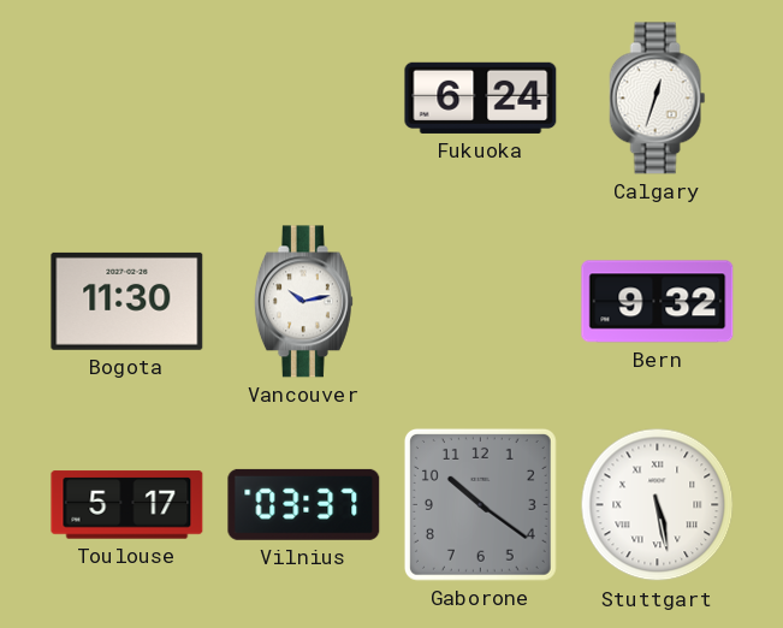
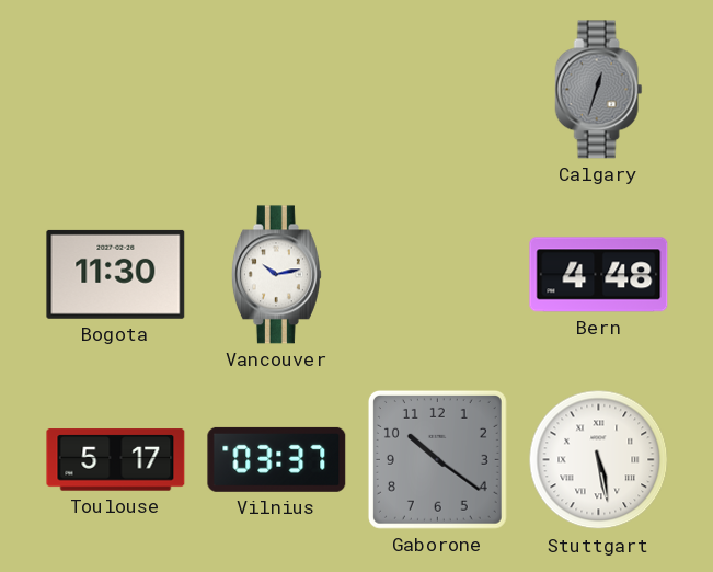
Fukuoka: 6:24 -> none (481, 97)
Calgary dial: white -> grey (599, 90)
Bern: 9:32 -> 4:48 (599, 275)
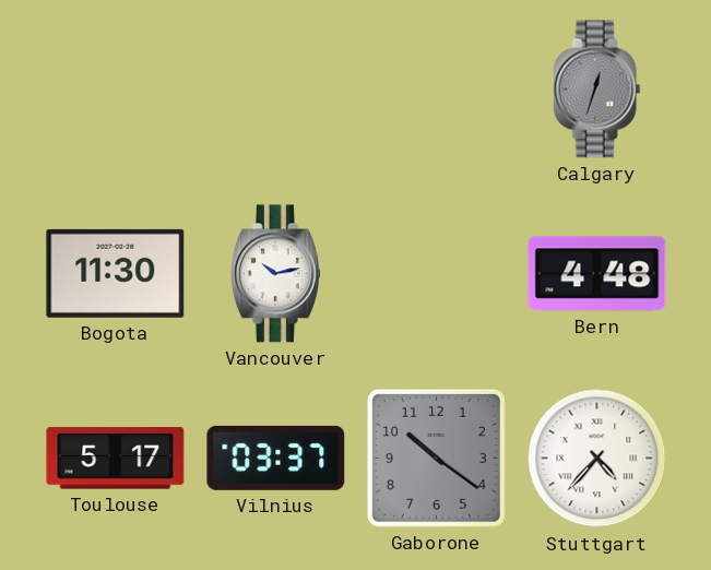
Stuttgart: 5:28 -> 4:37 (597, 459)
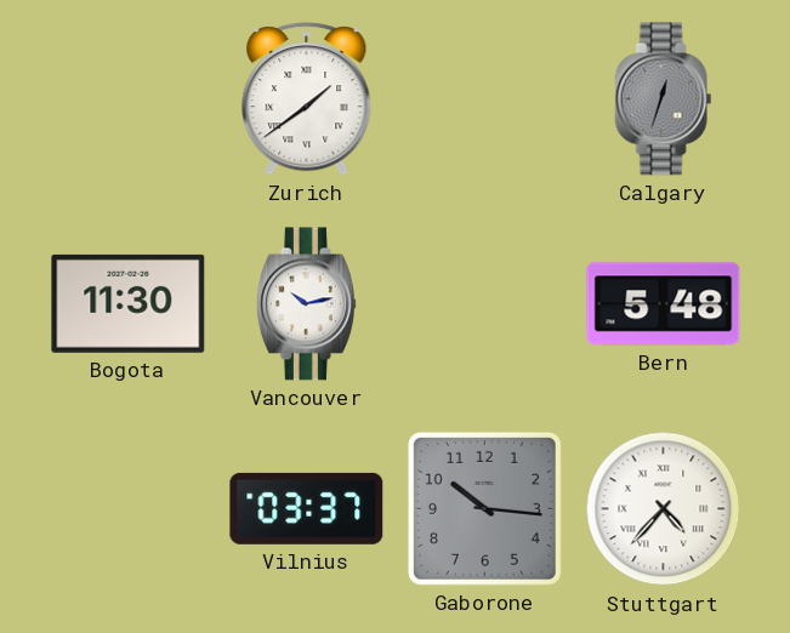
Zurich: none -> 1:39 (307, 99)
Bern: 4:48 -> 5:48 (664, 304)
Toulouse: 5:17 -> none (116, 459)
Gaborone: 10:21 -> 10:16 (484, 508)
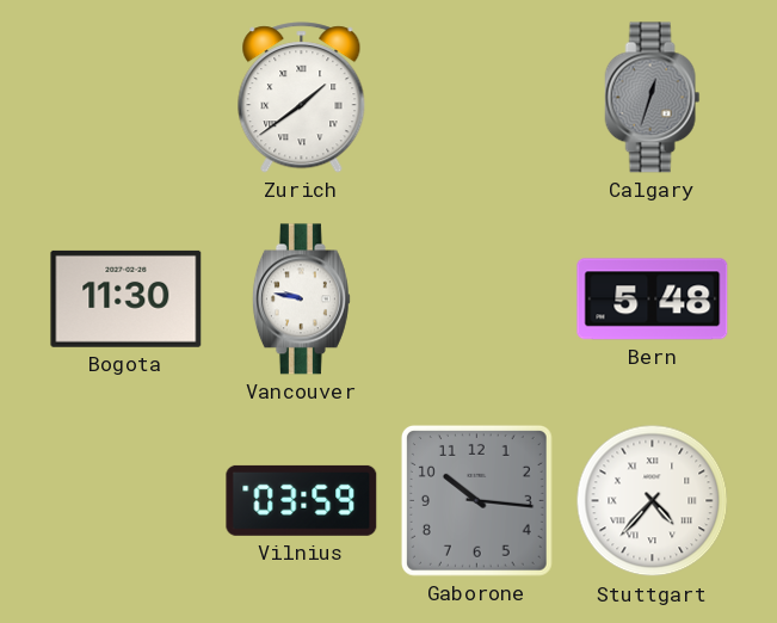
Vancouver: 10:13 -> 9:47 (301, 300)
Vilnius: 03:37 -> 03:59 (302, 500)
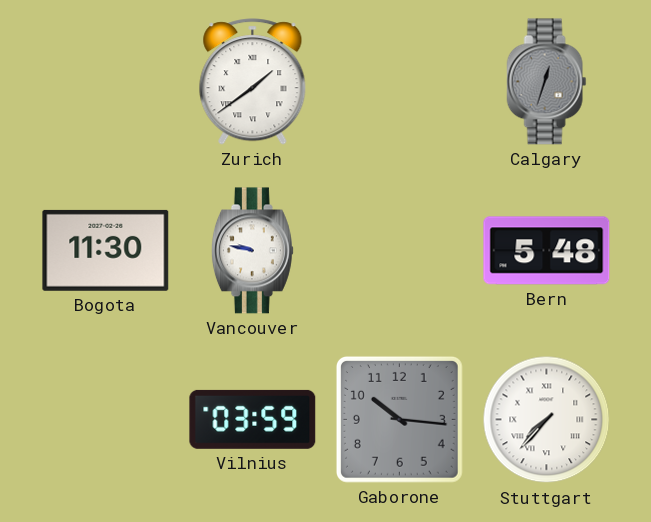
Stuttgart: 4:37 -> 7:37 (547, 420)
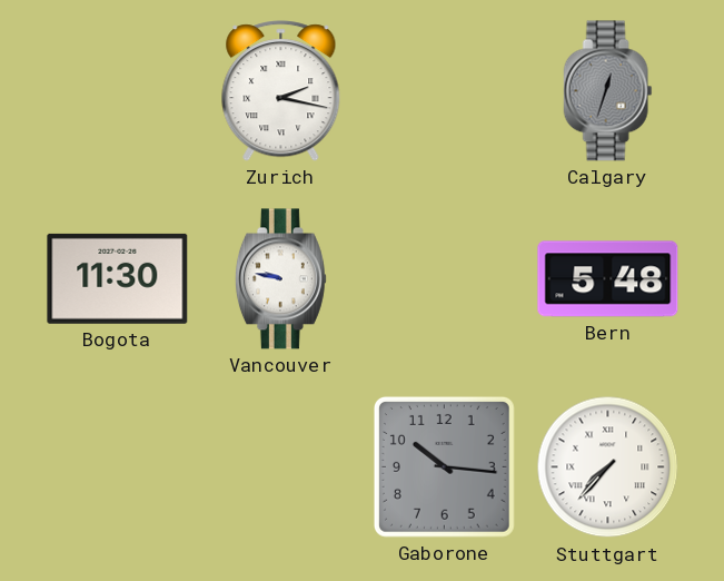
Zurich: 1:39 -> 2:17 (281, 91)
Vilnius: 03:59 -> none (253, 419)
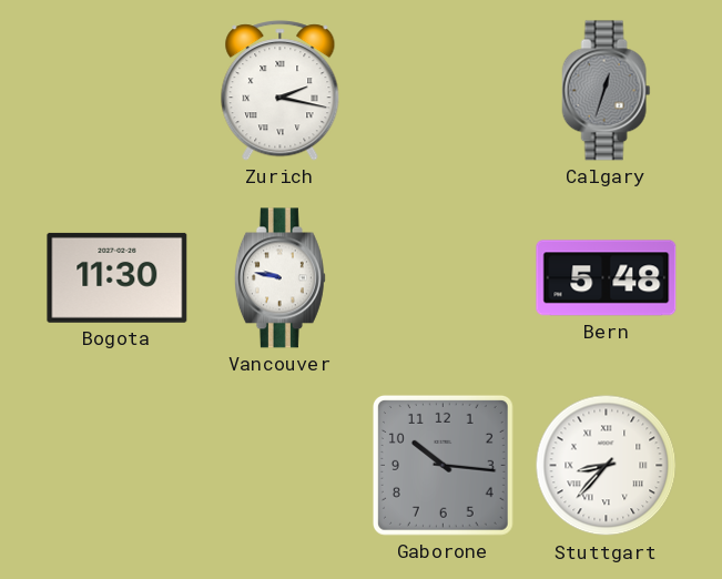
Stuttgart: 7:37 -> 8:37 (607, 466)
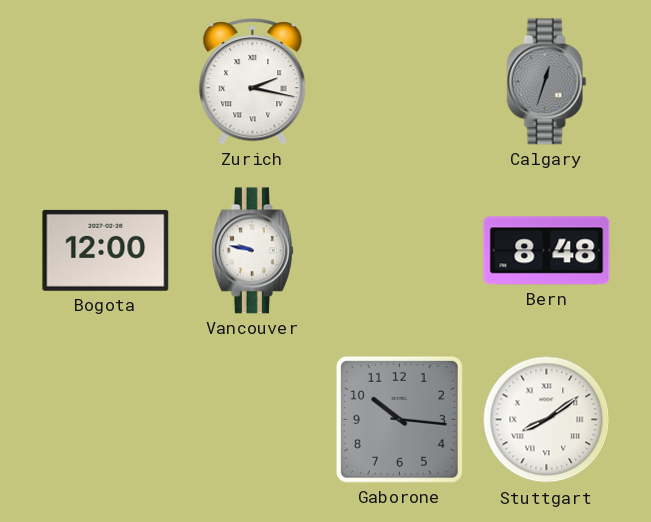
Bogota: 11:30 -> 12:00 (106, 250)
Bern: 5:48 -> 8:48 (547, 251)
Stuttgart: 8:37 -> 8:09 (547, 420)
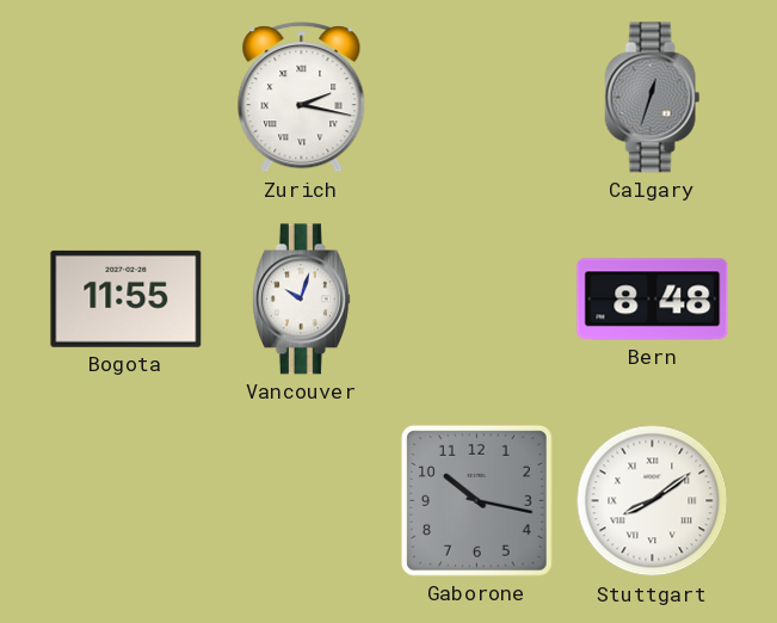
Bogota: 12:00 -> 11:55 (127, 298)
Vancouver: 9:47 -> 10:03 (301, 300)
Gaborone: 10:16 -> 10:17 (476, 500)
